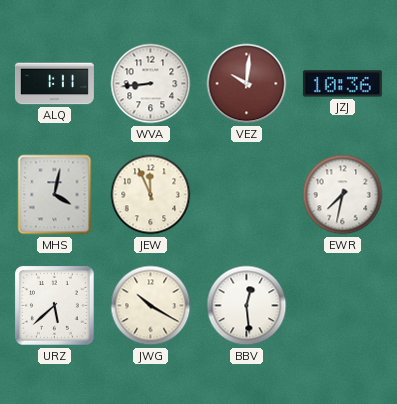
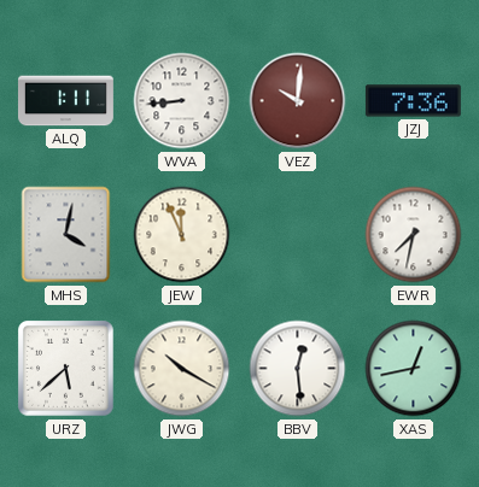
JZJ: 10:36 -> 7:36 (413, 101)
XAS: none -> 12:43 (414, 369)
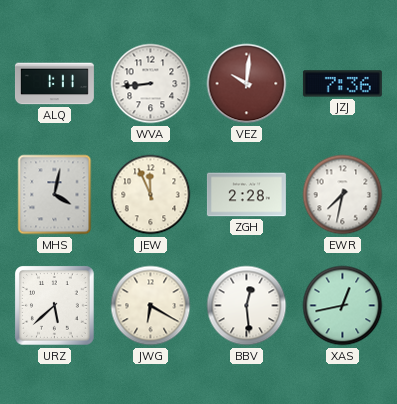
ZGH: none -> 2:28 (246, 195)
JWG: 10:20 -> 6:20 (151, 306)
